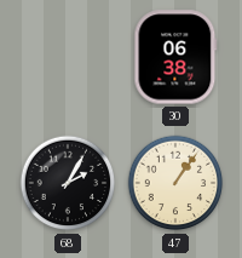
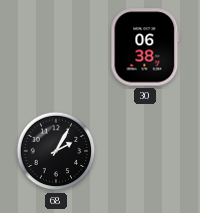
47: 1:06 -> none (175, 183)
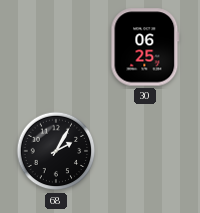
30: 06:38 -> 06:25 (145, 47)
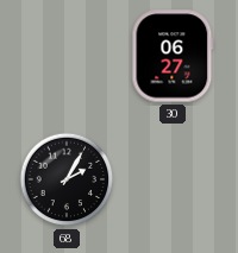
30: 06:25 -> 06:27 (173, 56)
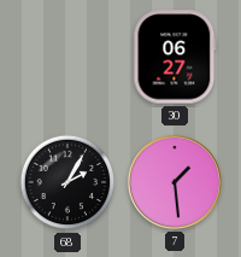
7: none -> 1:29 (175, 182)
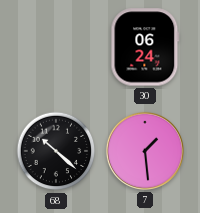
30: 06:27 -> 06:24 (145, 47)
68: 2:05 -> 10:22 (56, 151)
